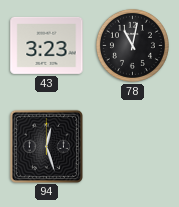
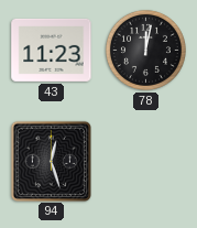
43: 3:23 -> 11:23 (52, 50)
78: 11:02 -> 12:02 (145, 50)
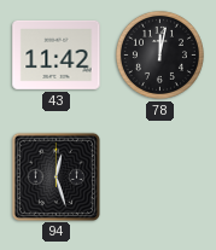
43: 11:23 -> 11:42 (57, 54)
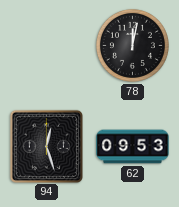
43: 11:42 -> none (57, 54)
62: none -> 09:53 (133, 147)
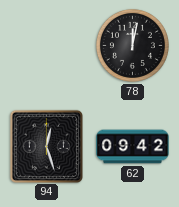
62: 09:53 -> 09:42 (133, 147)
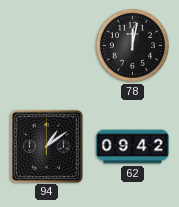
94: 12:27 -> 1:09 (46, 146)
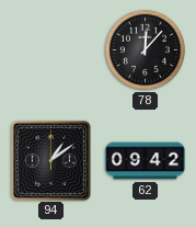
78: 12:02 -> 12:07 (145, 49)
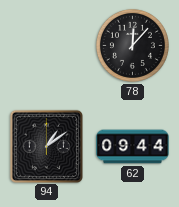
62: 09:42 -> 09:44 (133, 147)
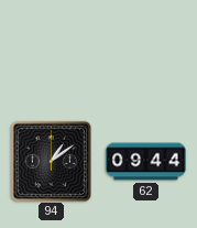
78: 12:07 -> none (132, 45)
